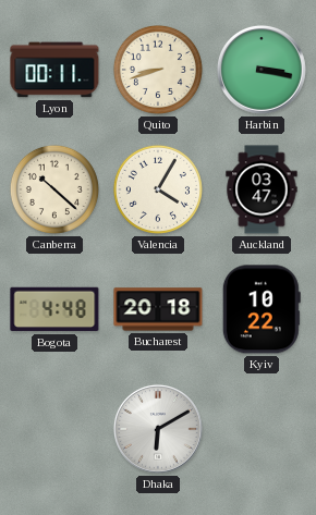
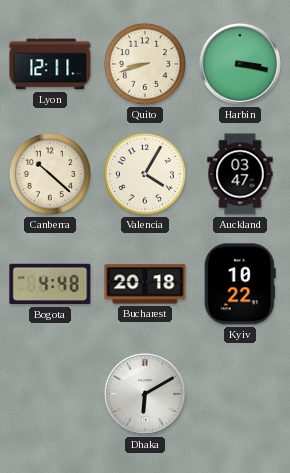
Lyon: 00:11 -> 12:11 (50, 64)
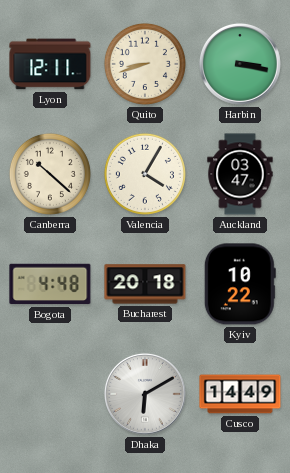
Cusco: none -> 14:49 (240, 394)
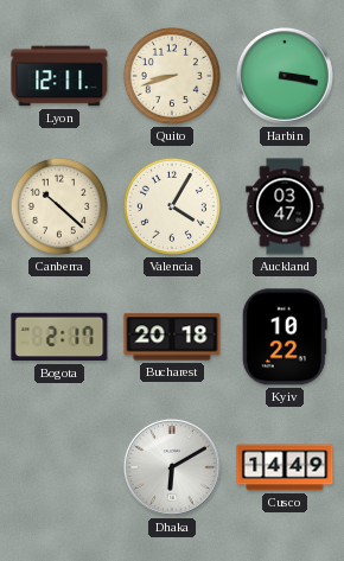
Bogota: 4:48 -> 2:17 (59, 337)
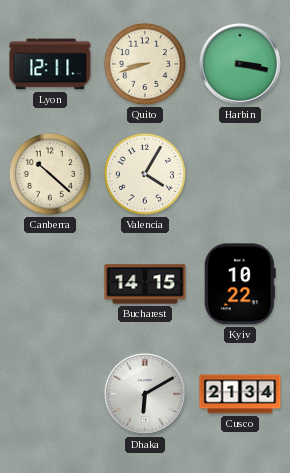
Auckland: 03:47 -> none (285, 206)
Bogota: 2:17 -> none (59, 337)
Bucharest: 20:18 -> 14:15 (145, 284)
Cusco: 14:49 -> 21:34 (240, 394)
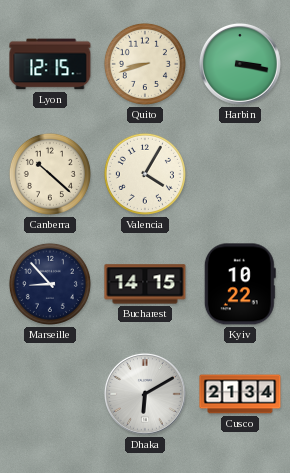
Lyon: 12:11 -> 12:15 (50, 64)
Marseille: none -> 8:53 (50, 284)
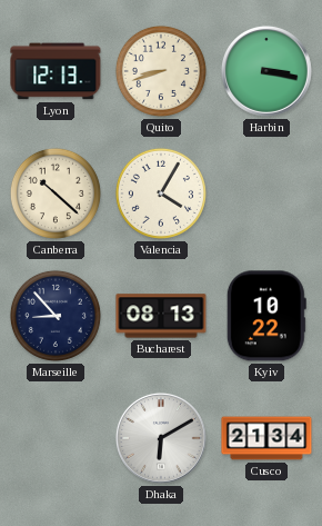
Lyon: 12:15 -> 12:13 (56, 71)
Bucharest: 14:15 -> 08:13 (161, 316)
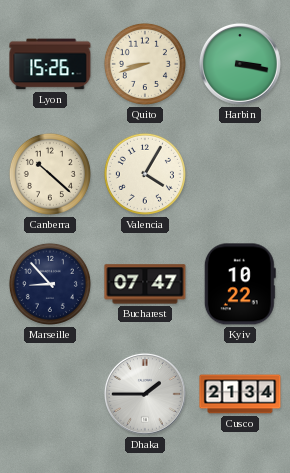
Lyon: 12:13 -> 15:26 (50, 64)
Bucharest: 08:13 -> 07:47 (145, 284)
Dhaka: 6:10 -> 1:45 (145, 394)
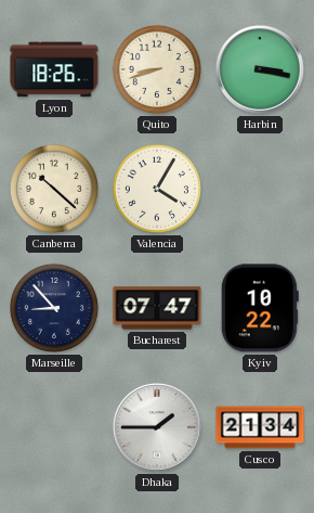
Lyon: 15:26 -> 18:26 (54, 69)
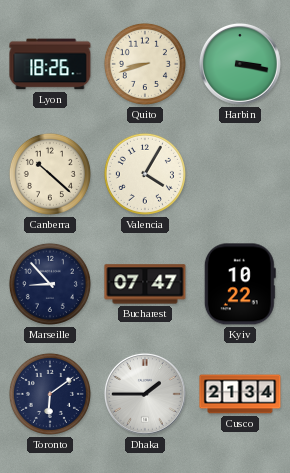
Toronto: none -> 6:09 (50, 394)
